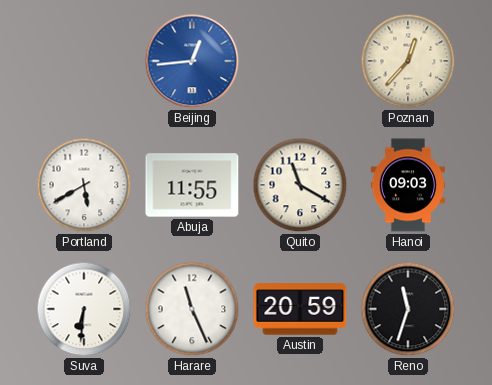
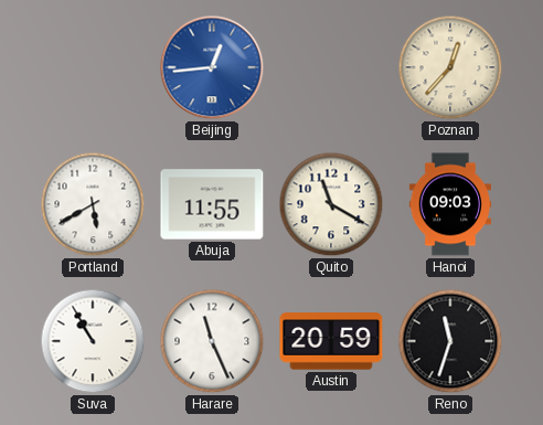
Suva: 6:31 -> 10:55 (93, 341)
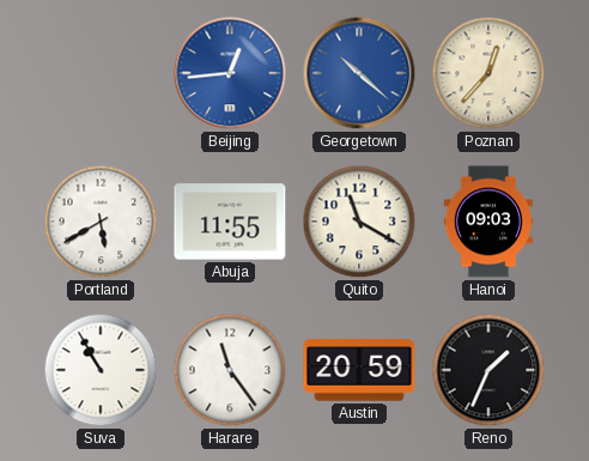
Georgetown: none -> 10:22 (359, 73)
Harare: 11:26 -> 11:24 (230, 370)
Reno: 11:33 -> 1:34 (488, 370)
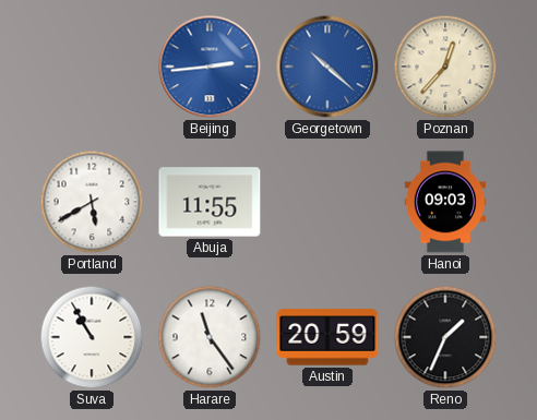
Beijing: 12:44 -> 2:44 (210, 67)
Quito: 11:20 -> none (359, 222)
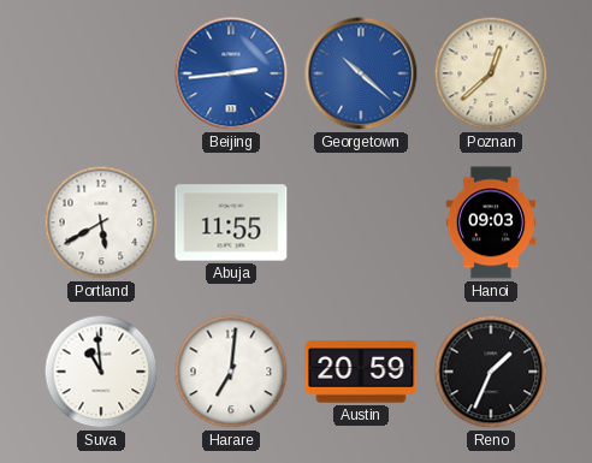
Poznan: 12:37 -> 12:38 (491, 73)
Suva: 10:55 -> 10:59 (101, 372)
Harare: 11:24 -> 7:01 (231, 372)
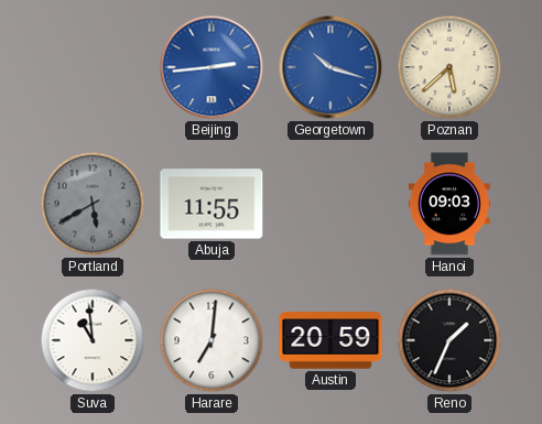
Georgetown: 10:22 -> 10:18 (330, 67)
Poznan: 12:38 -> 5:38 (449, 67)
Portland dial: white -> grey (93, 204)
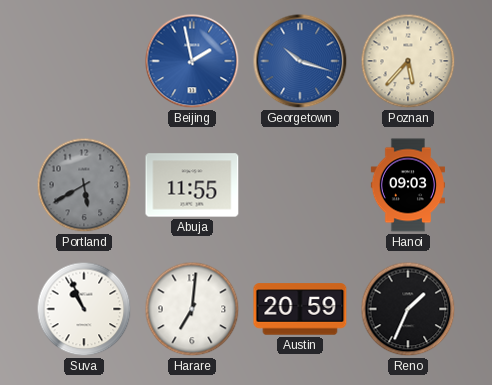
Beijing: 2:44 -> 1:58 (192, 61)
Poznan: 5:38 -> 5:37 (408, 61)
Suva: 10:59 -> 10:56 (84, 309)
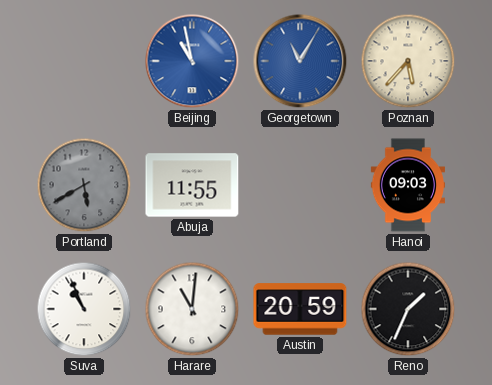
Beijing: 1:58 -> 10:58 (192, 61)
Georgetown: 10:18 -> 11:05 (300, 61)
Harare: 7:01 -> 11:01 (192, 309)
